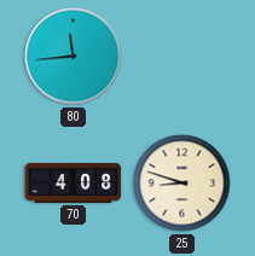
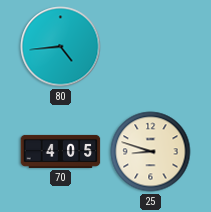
80: 11:44 -> 4:44 (61, 47)
70: 4:08 -> 4:05 (61, 151)
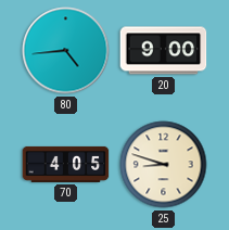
20: none -> 9:00 (164, 51)
